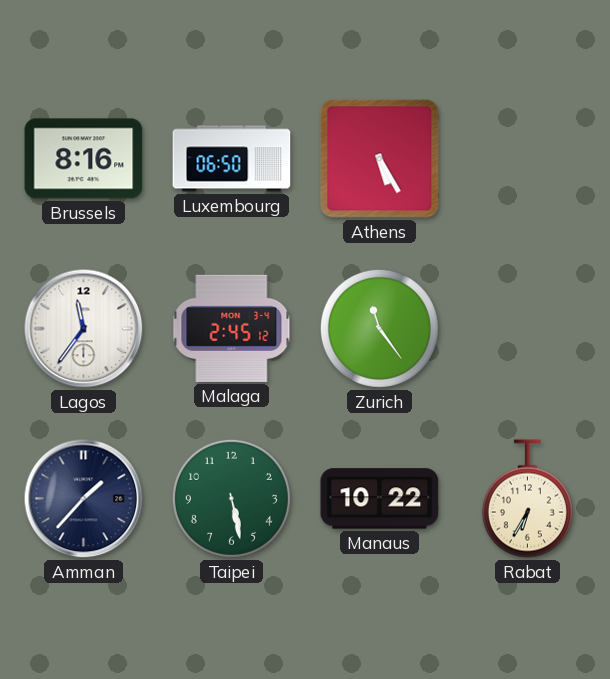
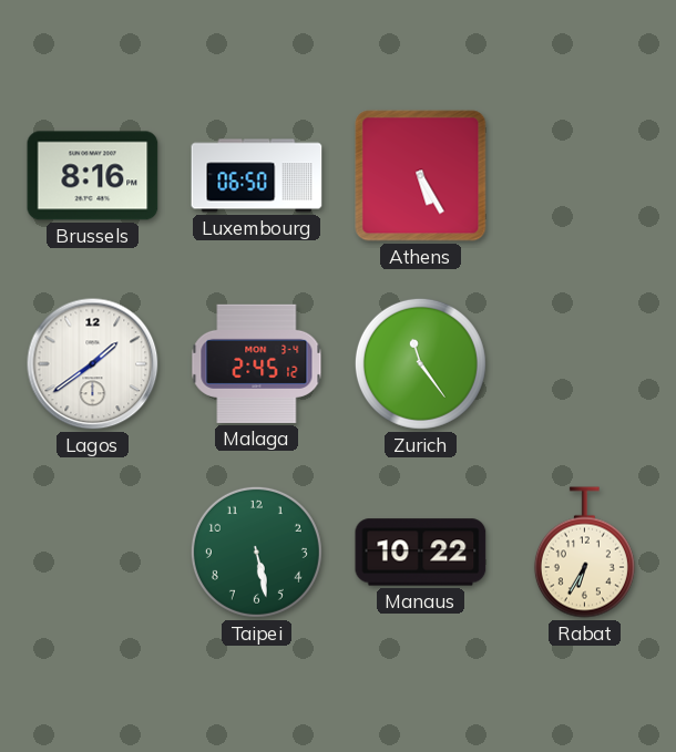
Lagos: 11:36 -> 1:39 (93, 364)
Amman: 1:37 -> none (84, 499)
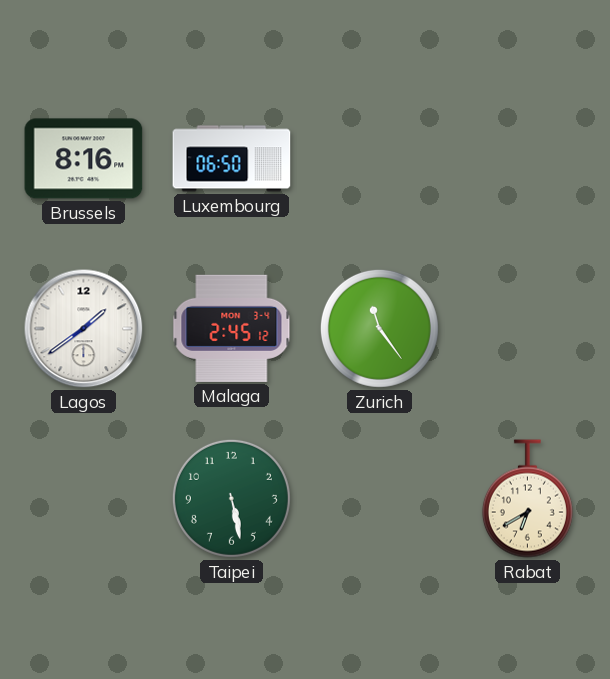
Athens: 5:25 -> none (421, 176)
Manaus: 10:22 -> none (421, 553)
Rabat: 6:35 -> 6:40 (527, 499)
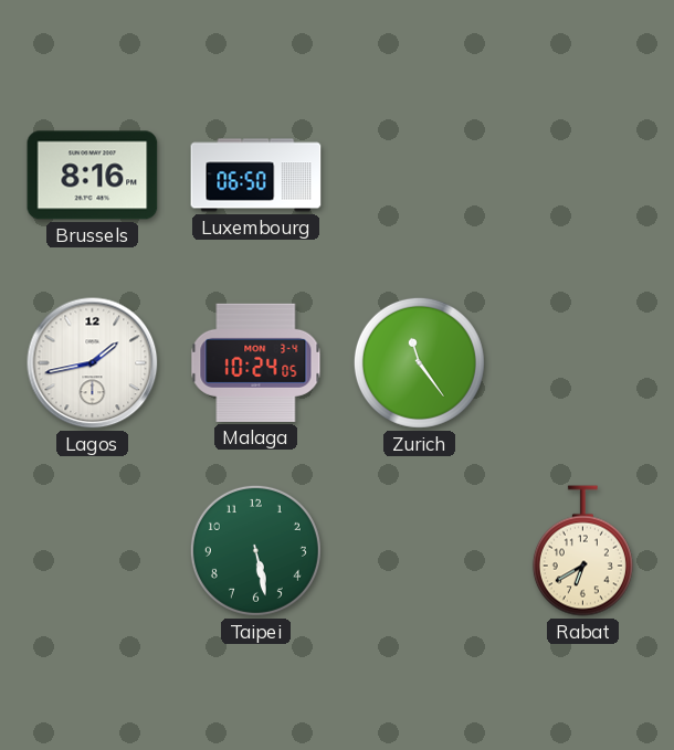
Lagos: 1:39 -> 1:43 (93, 363)
Malaga: 2:45 -> 10:24 (256, 362)
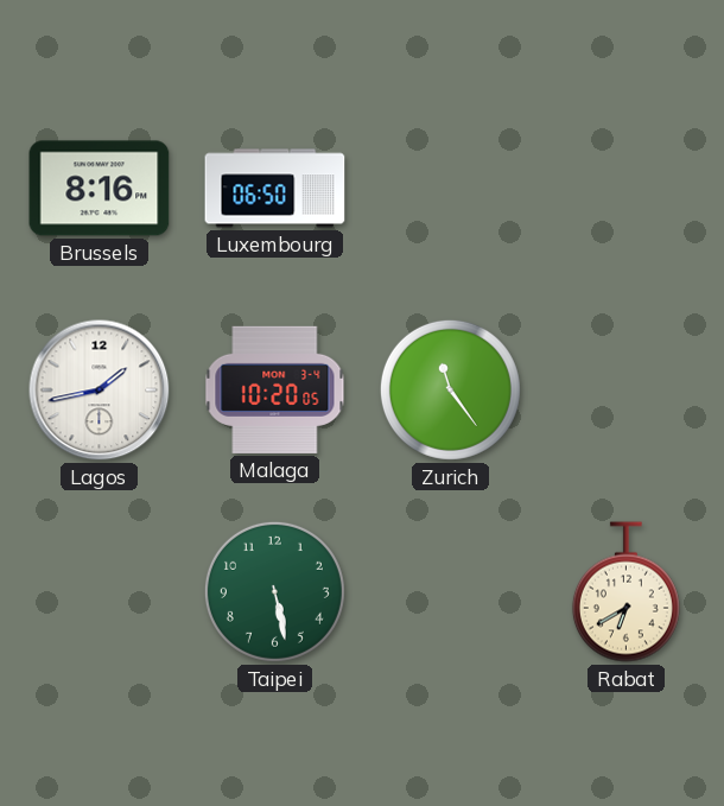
Malaga: 10:24 -> 10:20 (275, 389)
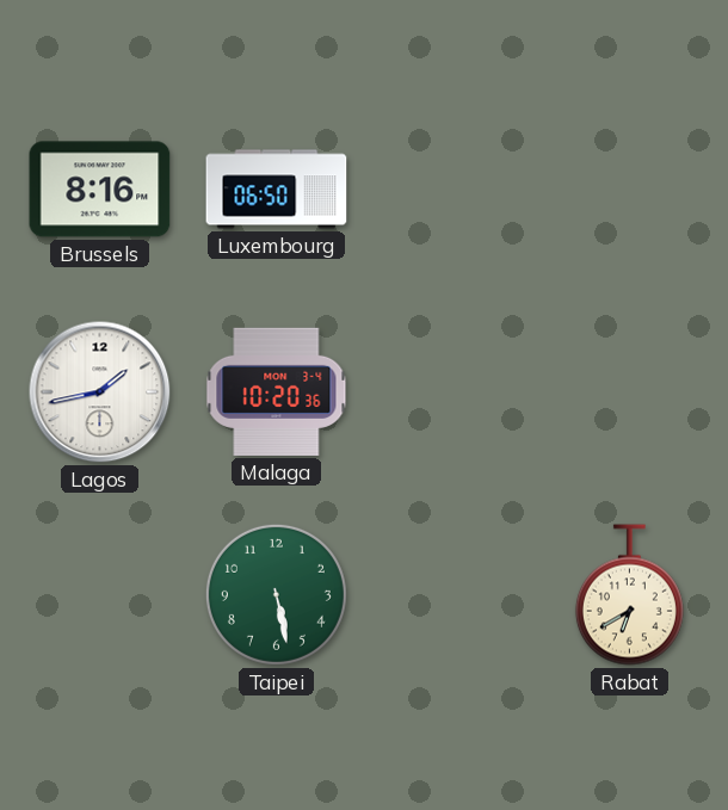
Malaga: 10:20:05 -> 10:20:36 (277, 391)
Zurich: 11:24 -> none (450, 389)
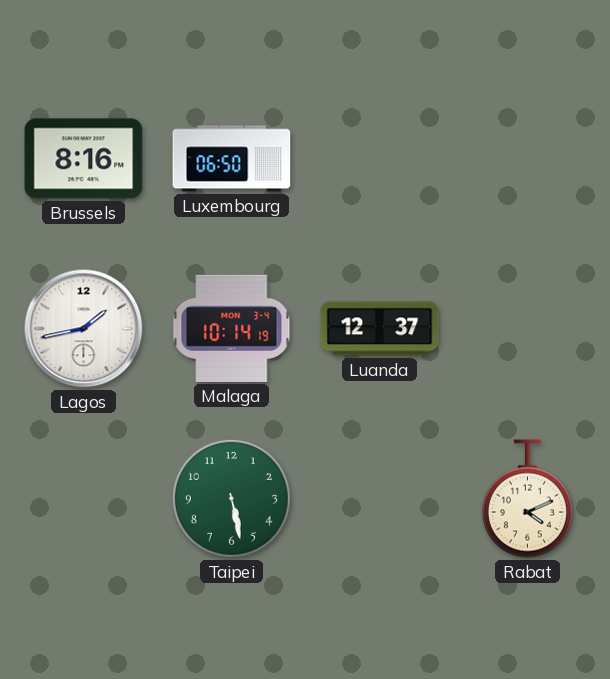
Malaga: 10:20 -> 10:14 (232, 328)
Luanda: none -> 12:37 (380, 329)
Rabat: 6:40 -> 4:11 (527, 499)
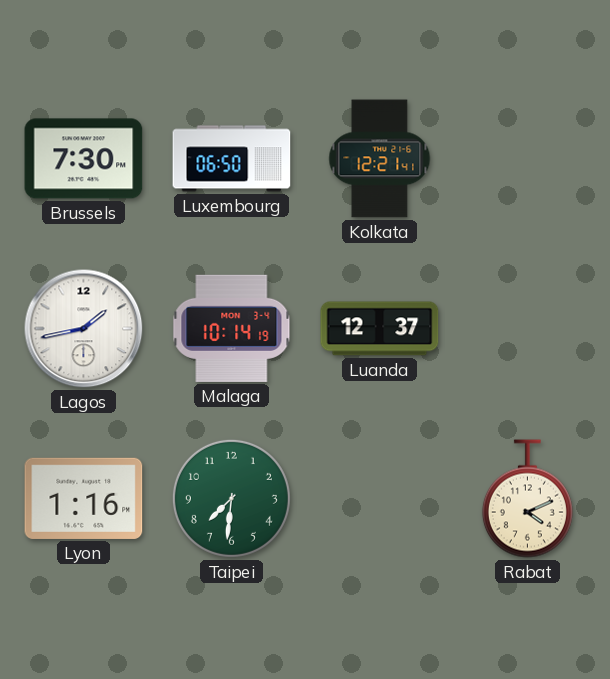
Brussels: 8:16 -> 7:30 (84, 159)
Kolkata: none -> 12:21 (380, 159)
Lyon: none -> 1:16 (84, 498)
Taipei: 5:28 -> 7:31 (231, 498)
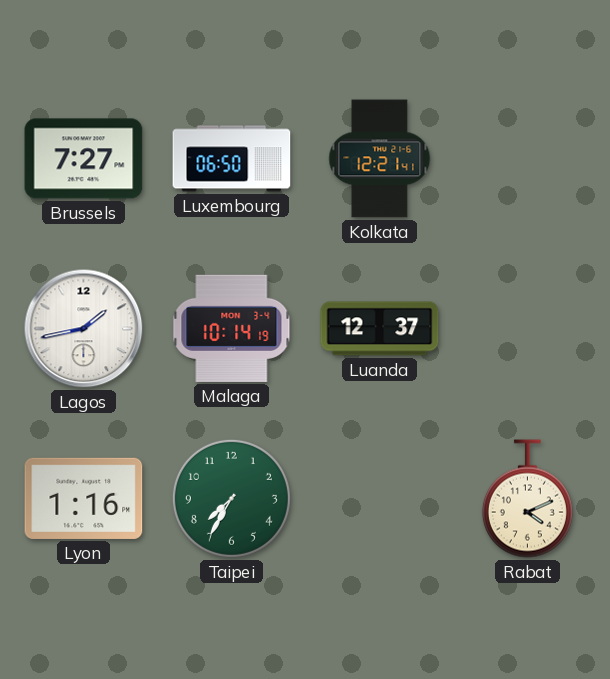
Brussels: 7:30 -> 7:27 (84, 159)
Taipei: 7:31 -> 7:35 (231, 498)
